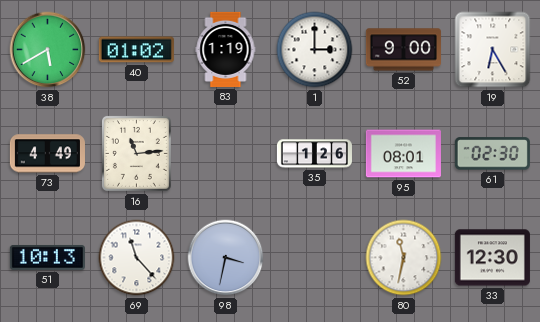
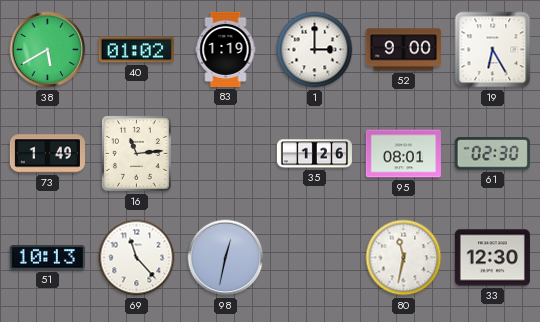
73: 4:49 -> 1:49 (47, 154)
98: 3:32 -> 12:32 (226, 258)
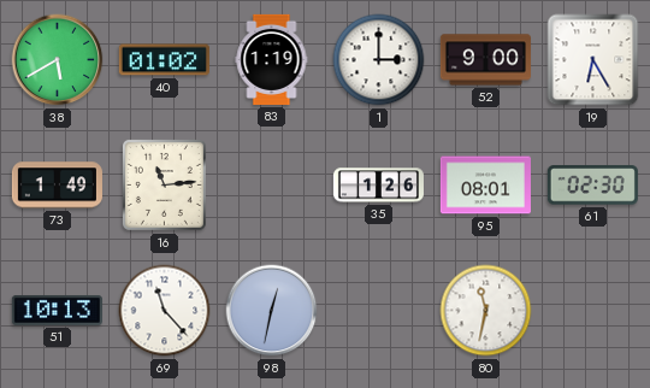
33: 12:30 -> none (492, 258)
